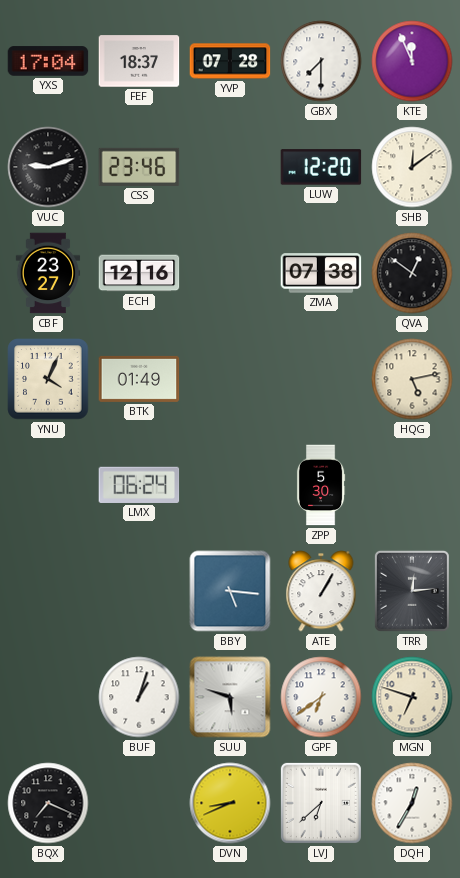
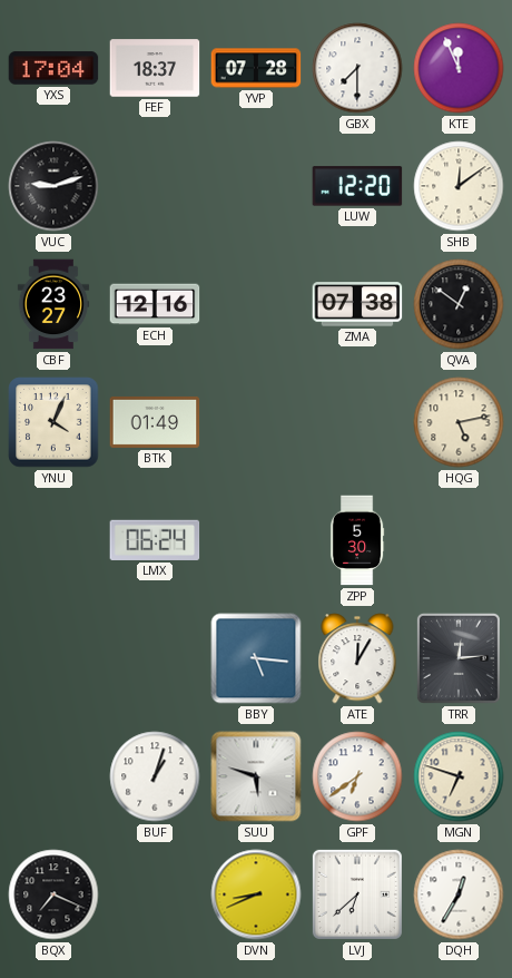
CSS: 23:46 -> none (139, 167)
ATE: 1:05 -> 12:05 (357, 658)
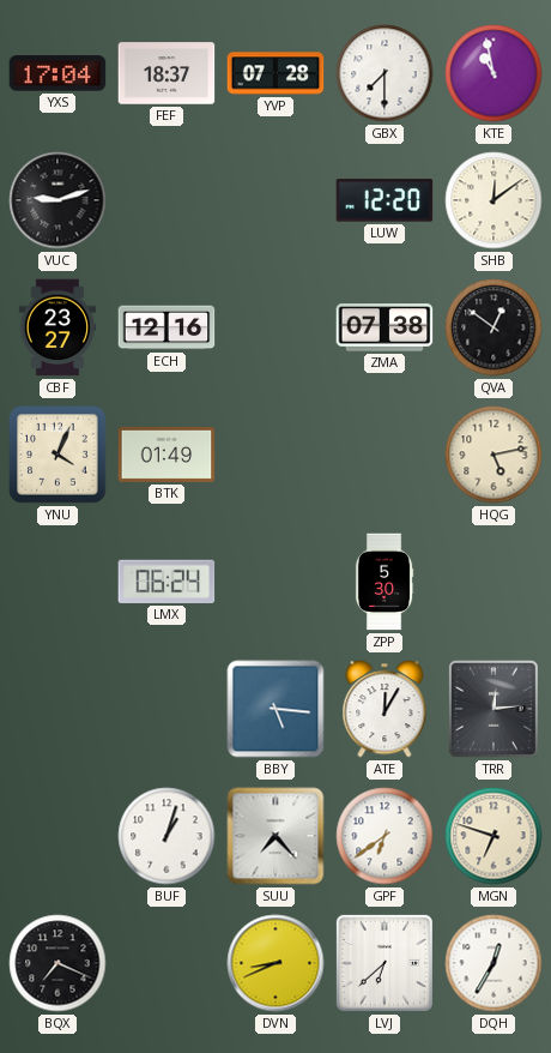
KTE: 11:56 -> 10:58 (494, 73)
SUU: 5:48 -> 7:23 (275, 836)
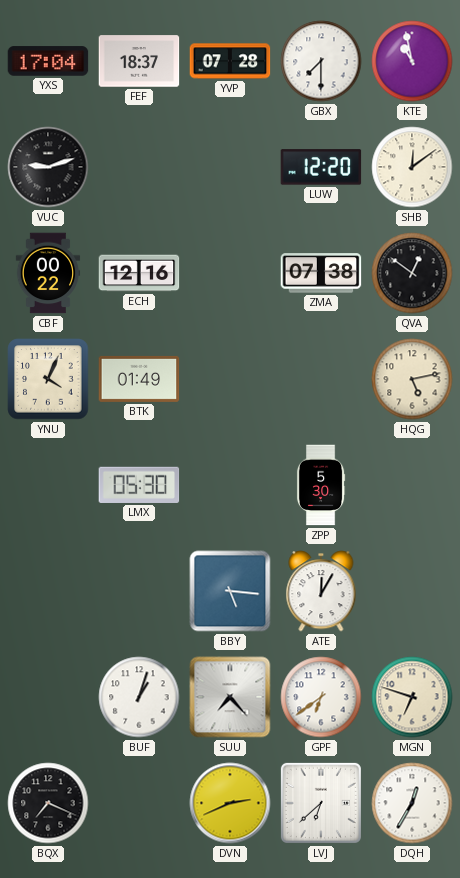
CBF: 23:27 -> 00:22 (48, 273)
LMX: 06:24 -> 05:30 (139, 485)
TRR: 12:14 -> none (494, 709)
DVN: 8:41 -> 2:41 (230, 803)
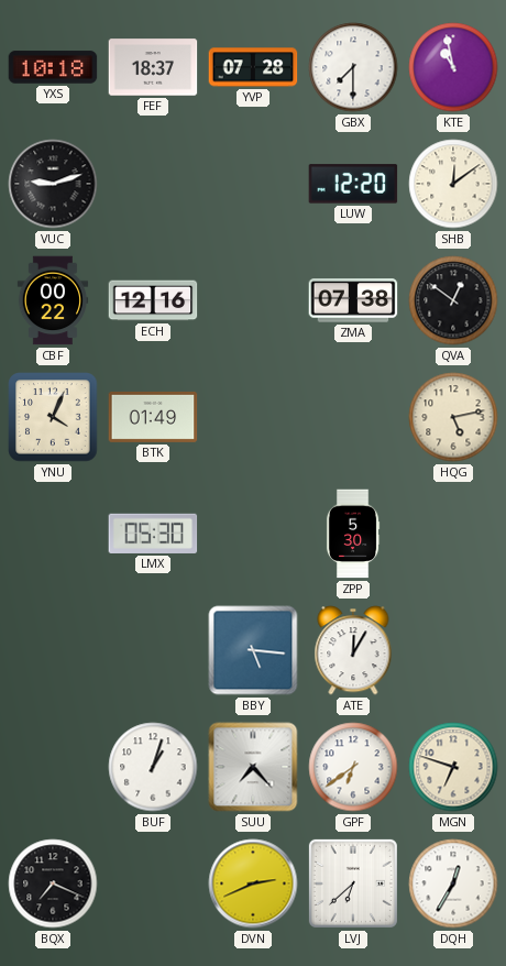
YXS: 17:04 -> 10:18 (53, 67)
